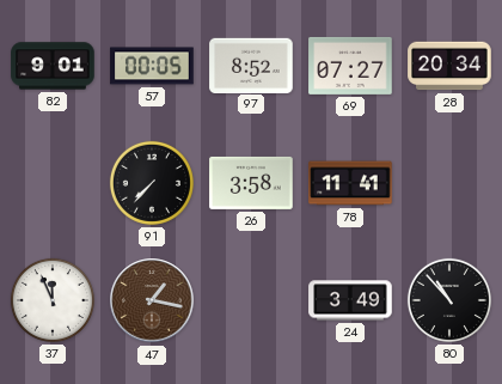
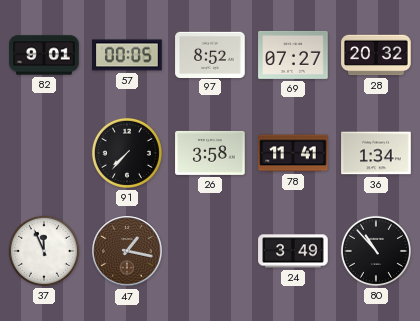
28: 20:34 -> 20:32 (376, 55)
36: none -> 1:34 (376, 153)
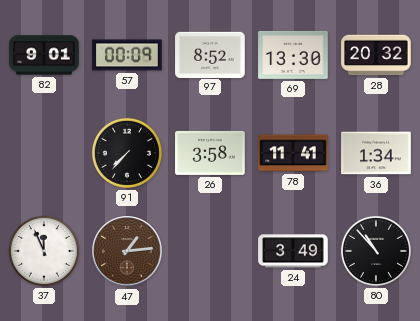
57: 00:05 -> 00:09 (127, 55)
69: 07:27 -> 13:30 (293, 55)
47: 1:17 -> 1:14 (127, 251)
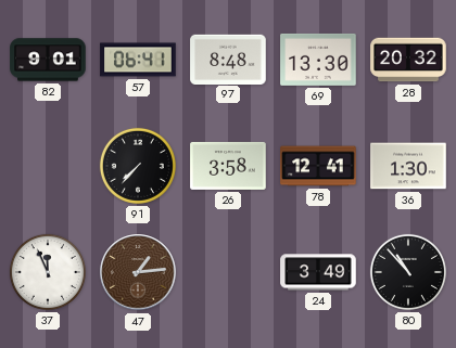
57: 00:09 -> 06:41 (138, 60)
97: 8:52 -> 8:48 (228, 59)
78: 11:41 -> 12:41 (318, 166)
36: 1:34 -> 1:30 (408, 166)
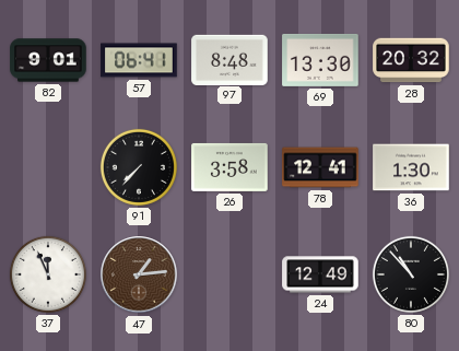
24: 3:49 -> 12:49 (320, 274)
